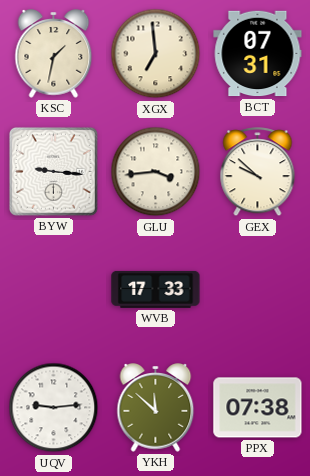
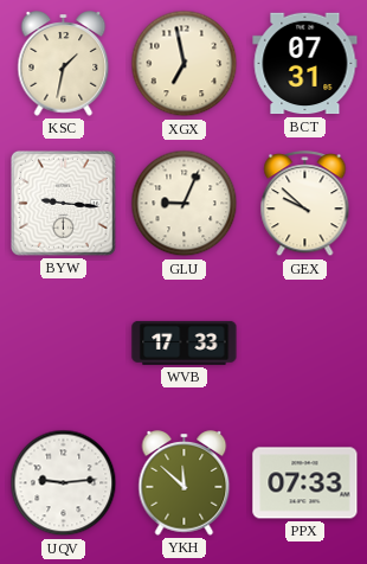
XGX: 6:59 -> 6:58 (185, 64)
GLU: 3:44 -> 9:04 (185, 204)
PPX: 07:38 -> 07:33 (305, 483)
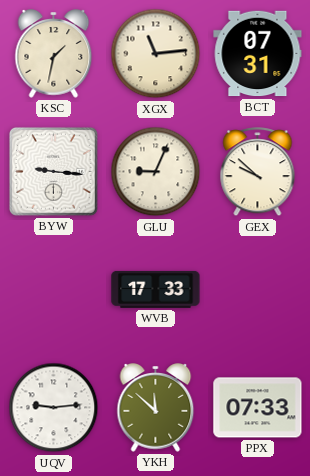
XGX: 6:58 -> 11:14 (156, 54)
